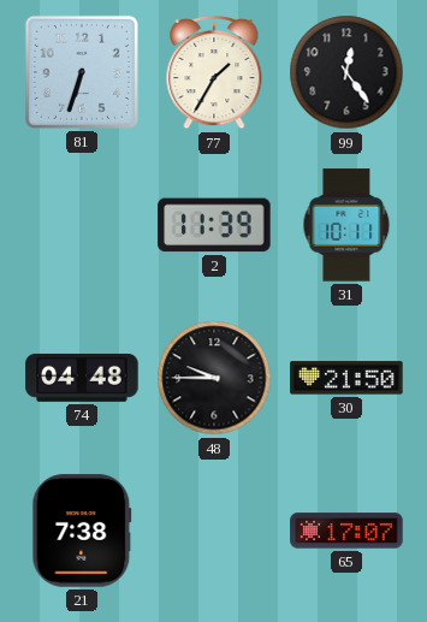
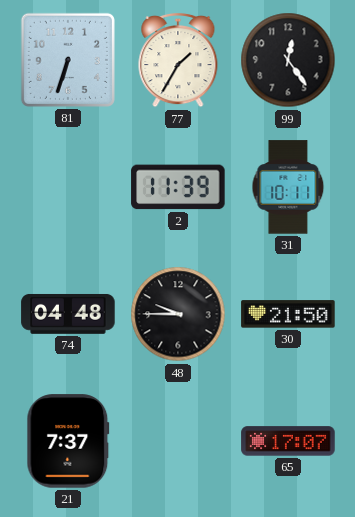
21: 7:38 -> 7:37 (68, 441)
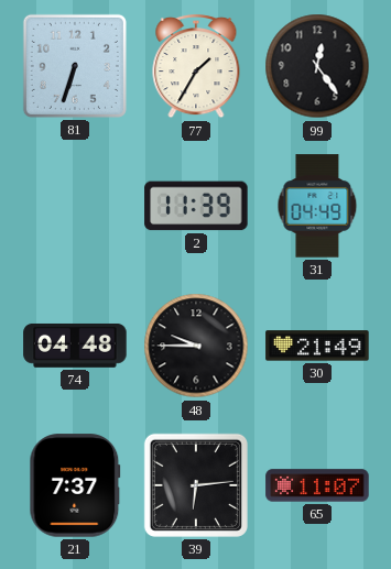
31: 10:11 -> 04:49 (317, 206)
30: 21:50 -> 21:49 (317, 346)
39: none -> 6:14 (196, 485)
65: 17:07 -> 11:07 (317, 485)
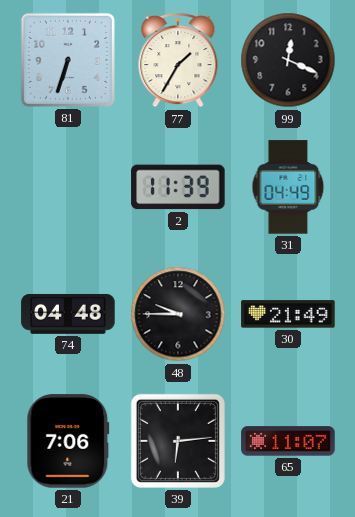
99: 12:24 -> 12:19 (288, 60)
21: 7:37 -> 7:06 (68, 441)
